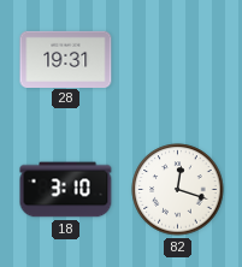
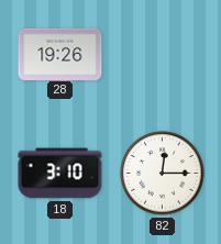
28: 19:31 -> 19:26 (60, 54)
82: 12:18 -> 12:15 (163, 174)
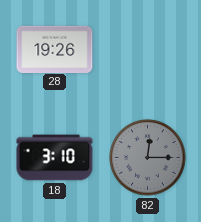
82 dial: white -> grey (148, 158)
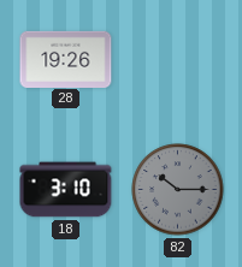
82: 12:15 -> 10:15 (178, 190)
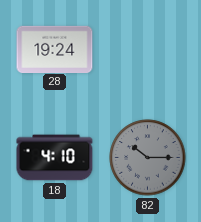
28: 19:26 -> 19:24 (55, 49)
18: 3:10 -> 4:10 (55, 158)
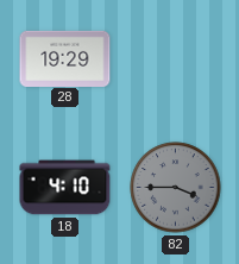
28: 19:24 -> 19:29 (65, 58)
82: 10:15 -> 3:45 (176, 188)
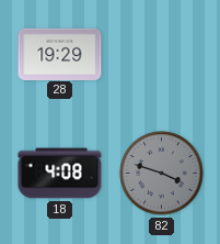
18: 4:10 -> 4:08 (60, 174)
82: 3:45 -> 3:48 (162, 174)
